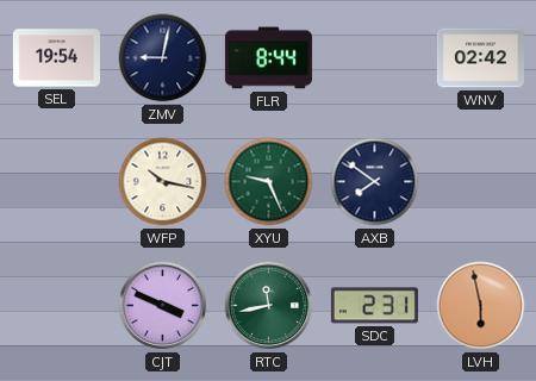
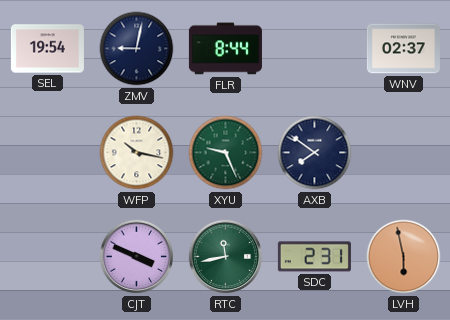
WNV: 02:42 -> 02:37 (403, 49)
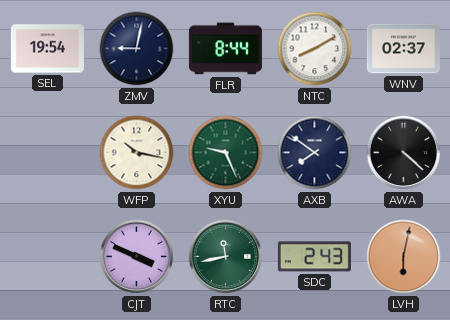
NTC: none -> 8:10 (315, 49)
AWA: none -> 4:22 (404, 153)
SDC: 2:31 -> 2:43 (314, 257)
LVH: 5:58 -> 6:02 (404, 257)
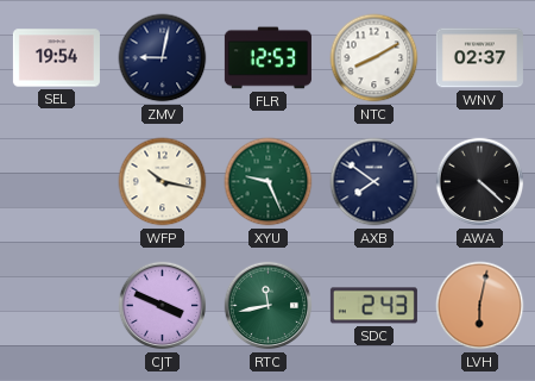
FLR: 8:44 -> 12:53 (267, 58)
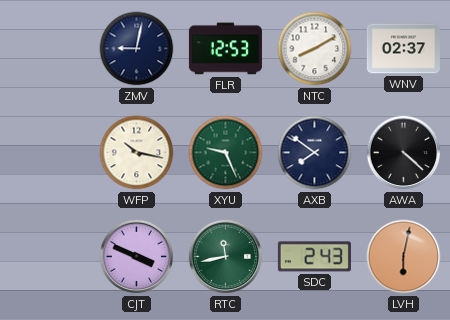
SEL: 19:54 -> none (56, 58)
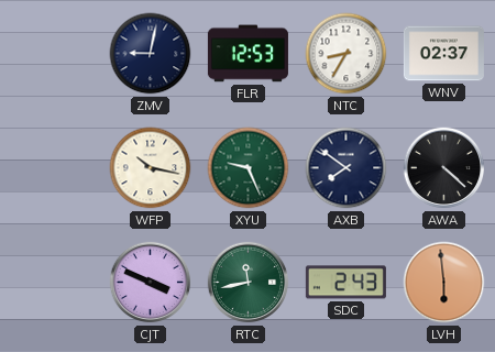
NTC: 8:10 -> 8:35 (346, 54)
LVH: 6:02 -> 5:59 (444, 283)
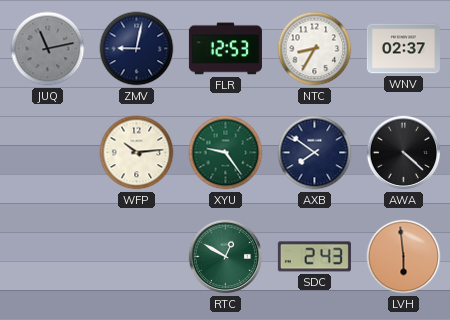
JUQ: none -> 11:13 (48, 49)
WFP: 10:17 -> 10:14 (137, 153)
XYU: 9:26 -> 9:24 (226, 153)
CJT: 3:49 -> none (151, 283)
RTC: 11:43 -> 12:50 (226, 257)
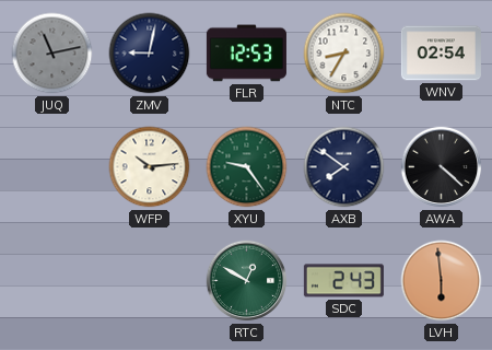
WNV: 02:37 -> 02:54 (441, 54)
